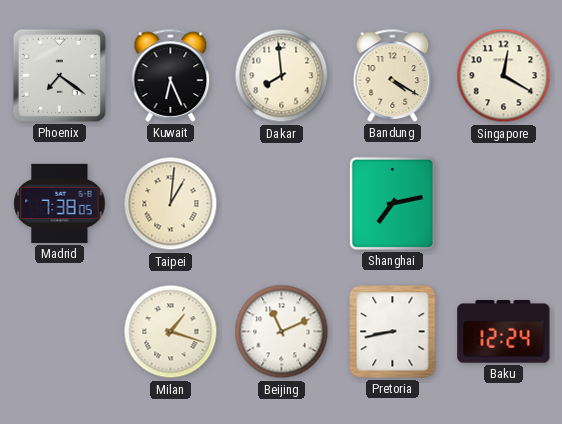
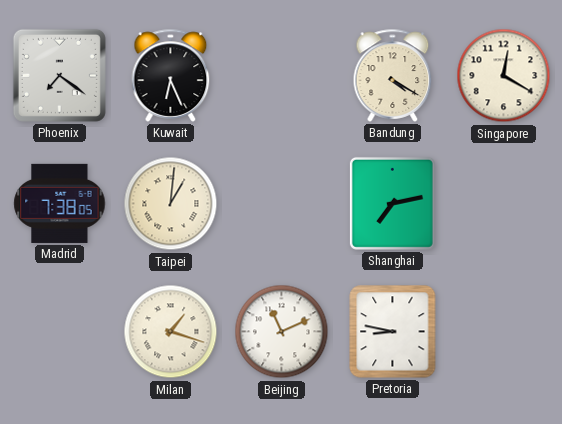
Dakar: 7:59 -> none (282, 76)
Pretoria: 8:43 -> 8:47 (393, 332)
Baku: 12:24 -> none (504, 332)
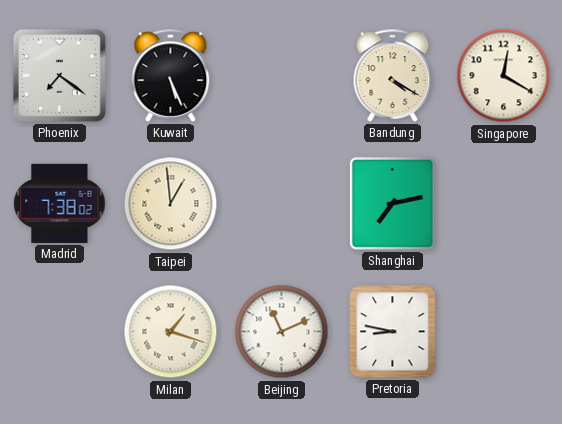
Kuwait: 6:26 -> 5:26 (171, 75)
Madrid: 7:38:05 -> 7:38:02 (60, 203)
Taipei: 1:01 -> 12:59 (171, 204)
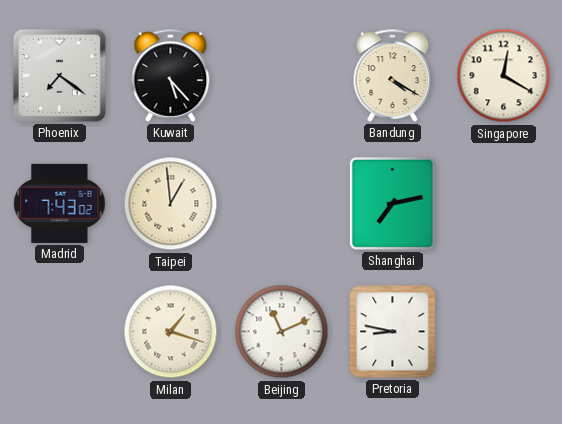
Kuwait: 5:26 -> 5:23 (171, 75)
Madrid: 7:38 -> 7:43 (60, 203)
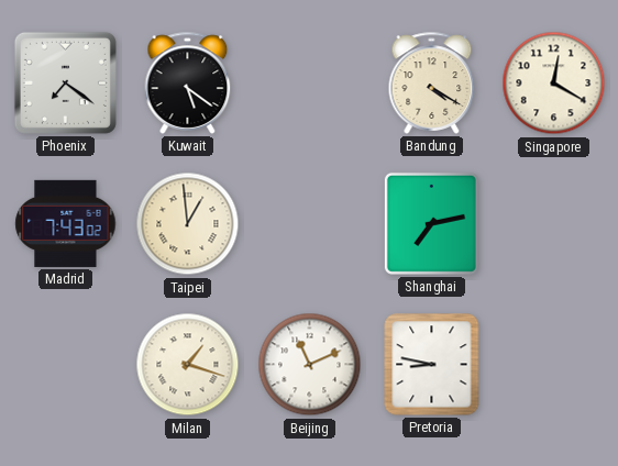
Kuwait: 5:23 -> 5:21 (188, 82)
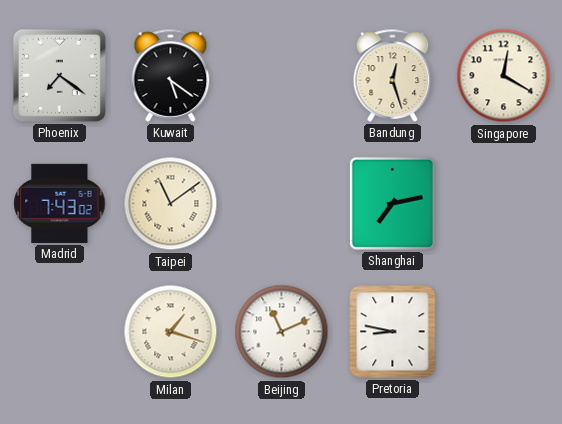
Bandung: 4:20 -> 12:27 (393, 75)
Taipei: 12:59 -> 11:09 (171, 204)
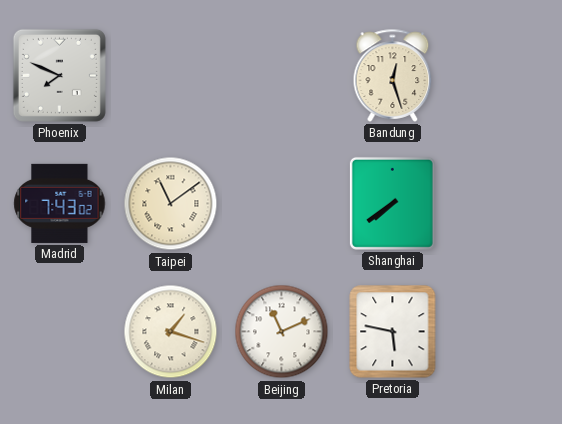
Phoenix: 7:21 -> 7:49 (59, 75)
Kuwait: 5:21 -> none (171, 75)
Singapore: 12:20 -> none (504, 76)
Shanghai: 7:13 -> 7:39 (392, 203)
Pretoria: 8:47 -> 5:47 (393, 332)
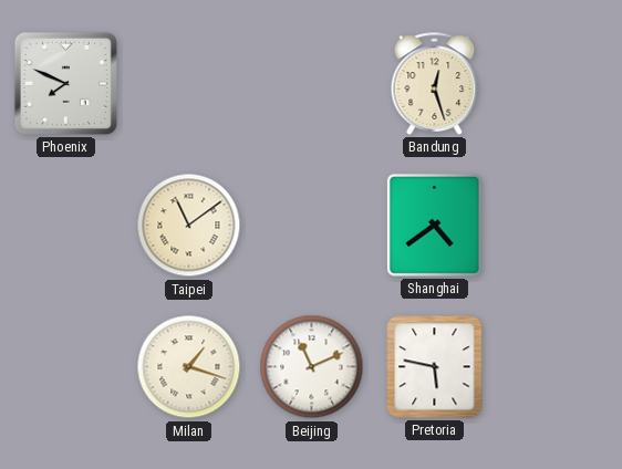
Madrid: 7:43 -> none (60, 203)
Shanghai: 7:39 -> 4:39 (434, 225)
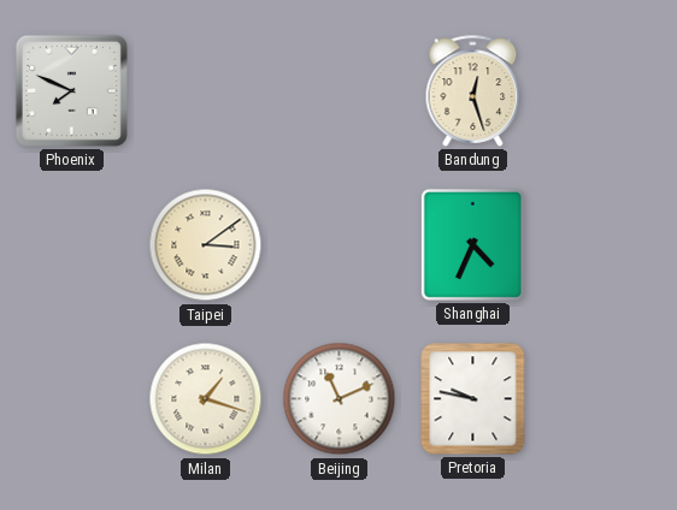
Taipei: 11:09 -> 3:09 (206, 245)
Shanghai: 4:39 -> 4:34 (472, 244)
Pretoria: 5:47 -> 9:47 (473, 399)
